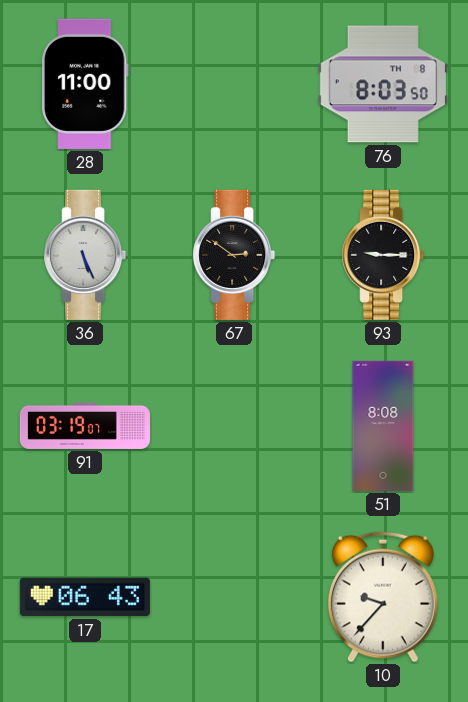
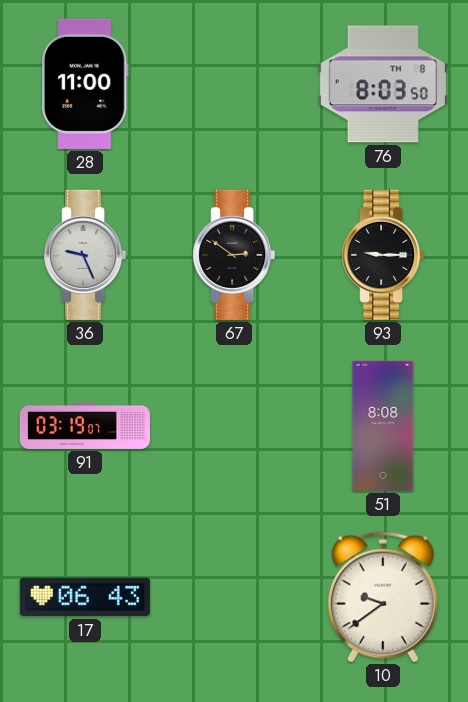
36: 5:26 -> 9:26 (85, 255)
10: 9:37 -> 9:39 (383, 597)
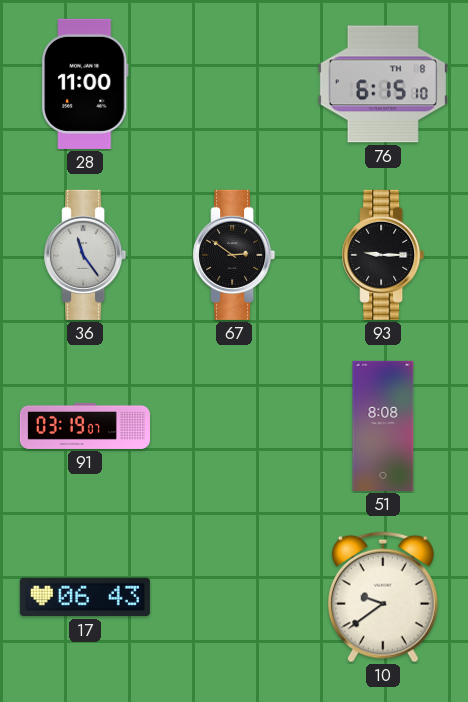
76: 8:03 -> 6:15 (383, 84)
36: 9:26 -> 11:24 (85, 255)
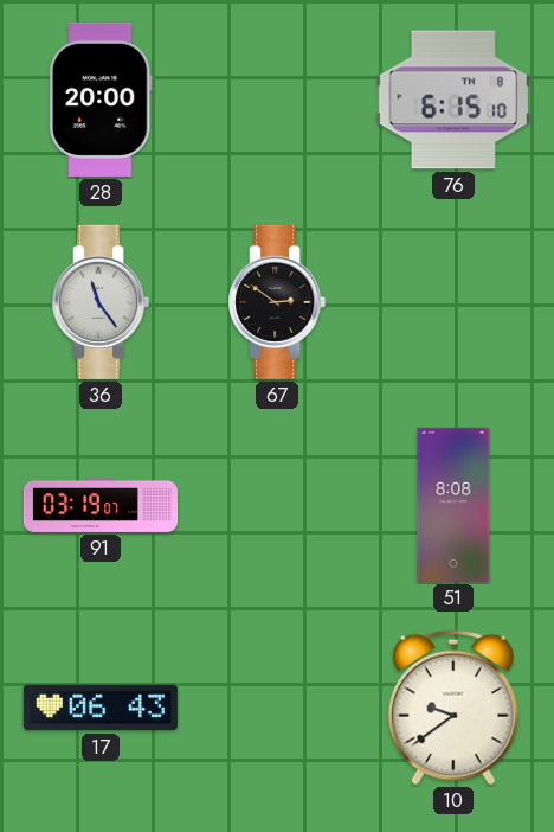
28: 11:00 -> 20:00 (101, 100)
93: 9:15 -> none (383, 255)
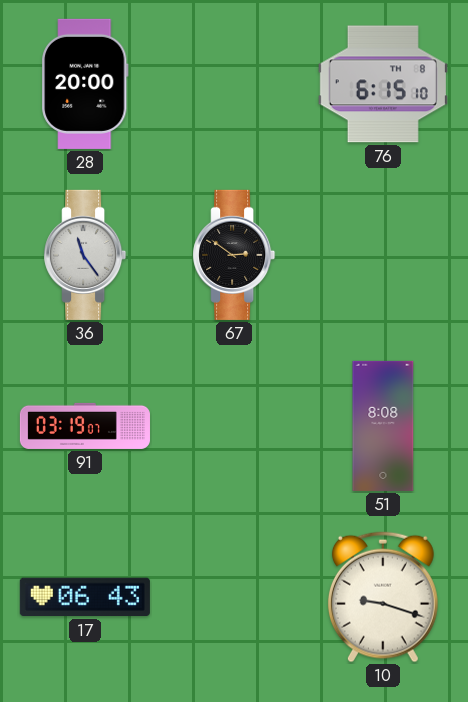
10: 9:39 -> 9:18 (383, 597)
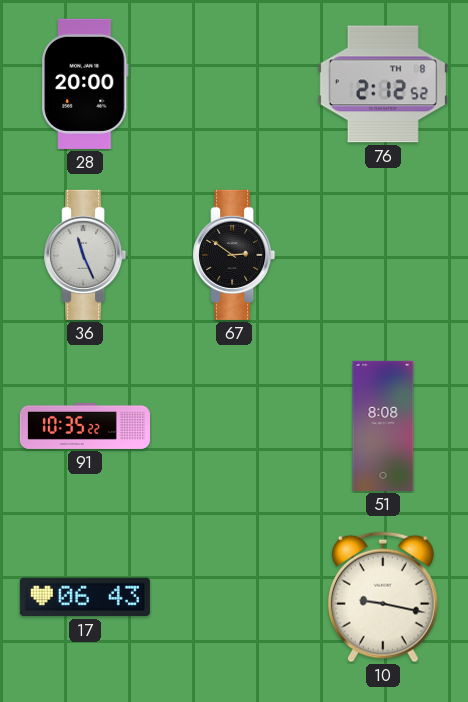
76: 6:15 -> 2:12 (383, 84)
36: 11:24 -> 11:26 (85, 255)
91: 03:19 -> 10:35 (85, 426)
10: 9:18 -> 9:17 (383, 597)
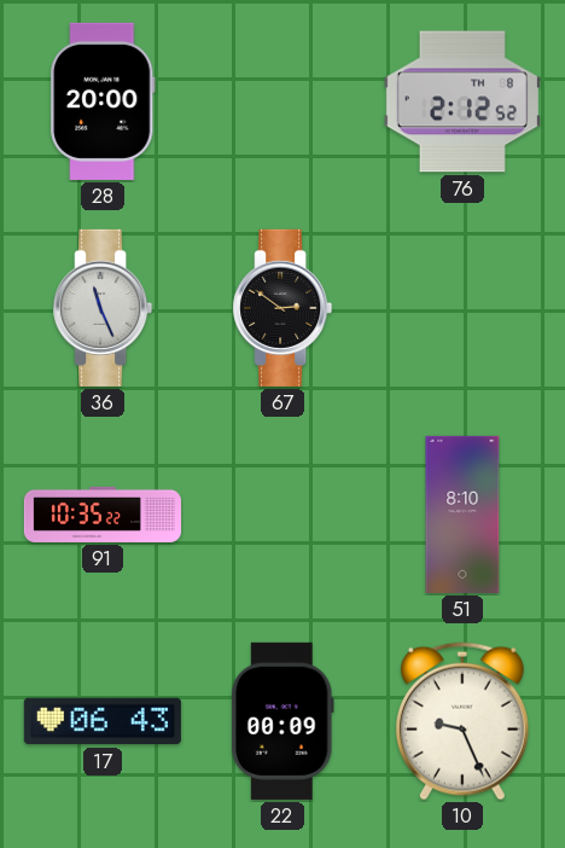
51: 8:08 -> 8:10 (462, 515)
22: none -> 00:09 (282, 721)
10: 9:17 -> 9:26 (462, 721)
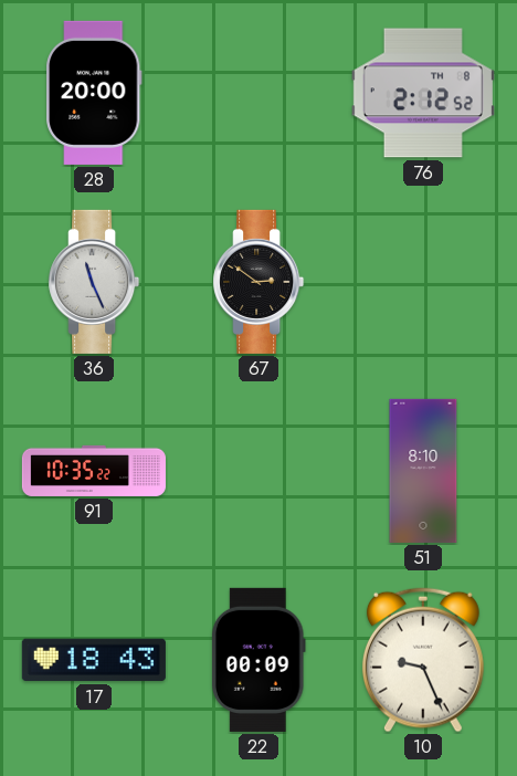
17: 06:43 -> 18:43 (94, 660)
